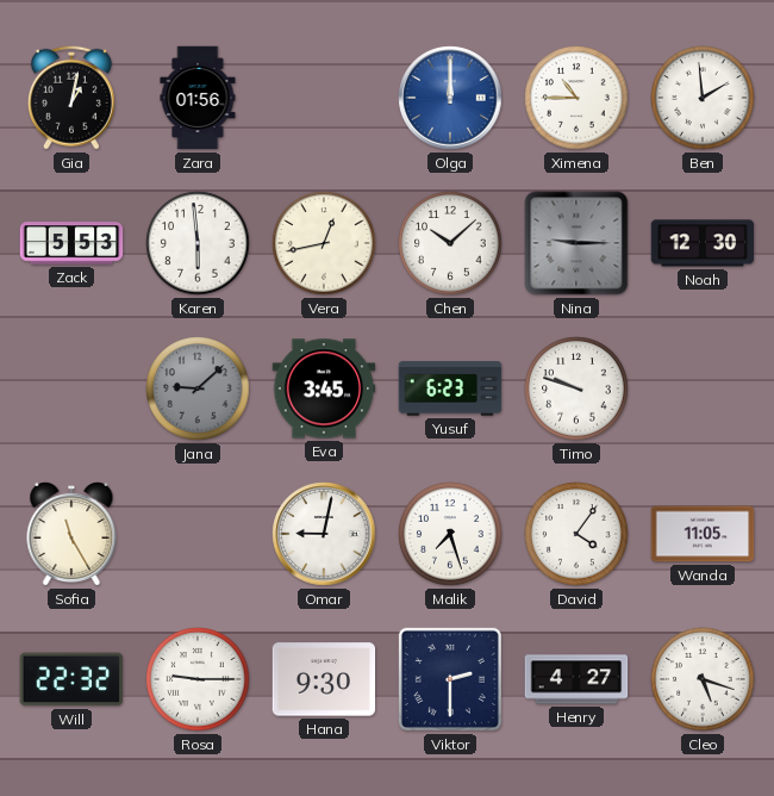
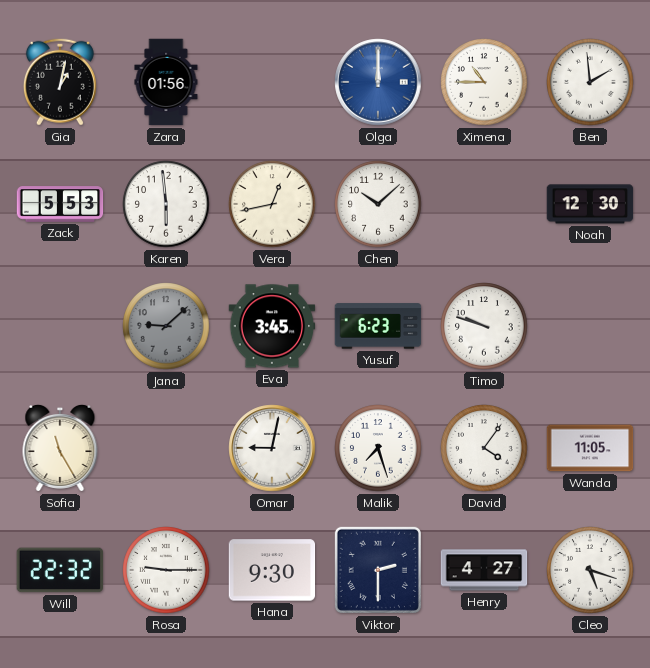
Nina: 9:15 -> none (576, 243)
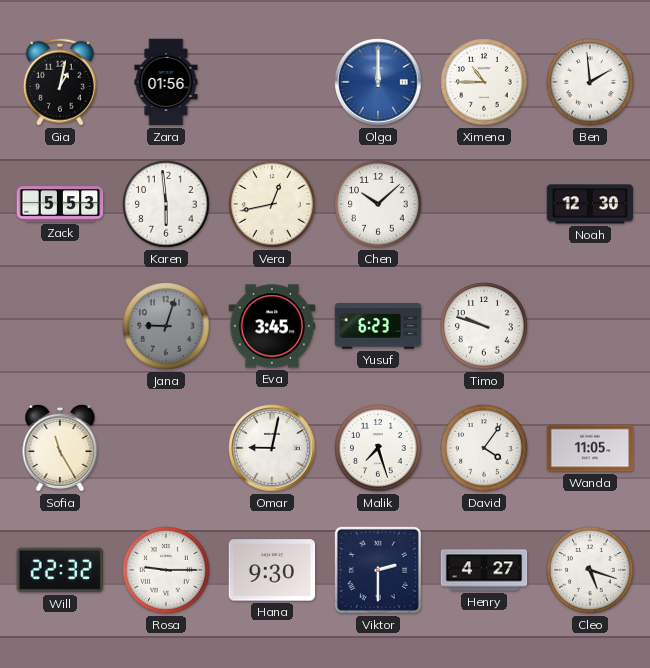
Jana: 9:08 -> 9:03 (166, 326)
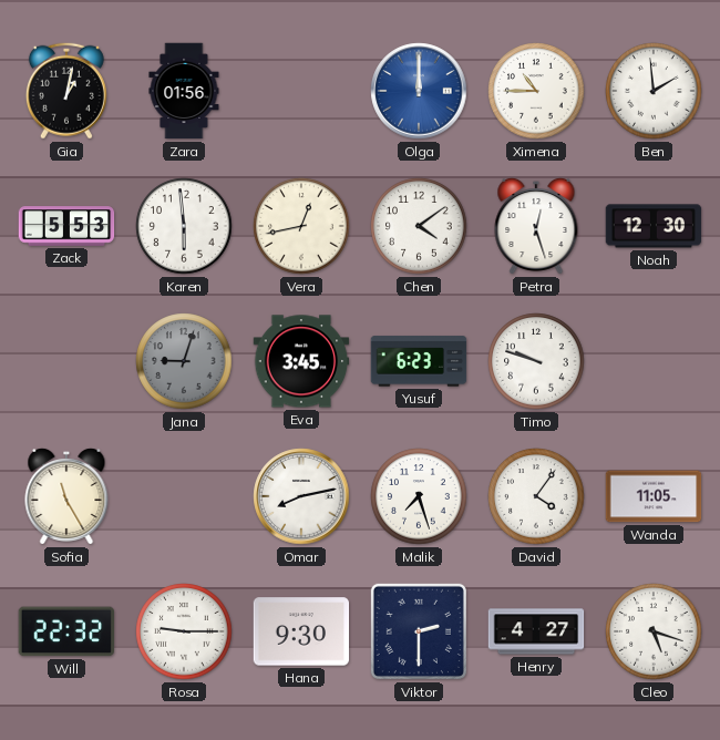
Chen: 10:08 -> 4:09 (419, 226)
Petra: none -> 12:27 (536, 226)
Omar: 9:02 -> 8:13 (301, 496)
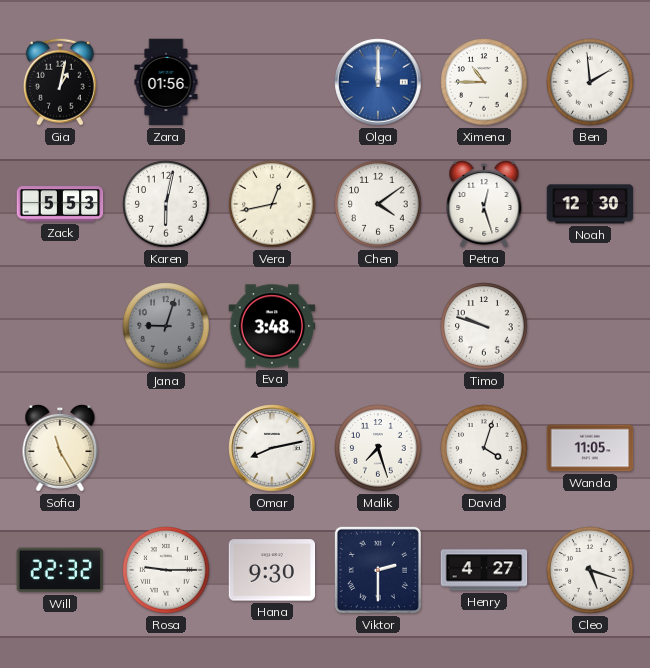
Karen: 5:59 -> 6:02 (166, 204)
Eva: 3:45 -> 3:48 (272, 326)
Yusuf: 6:23 -> none (419, 361)
David: 4:06 -> 4:03 (484, 448)
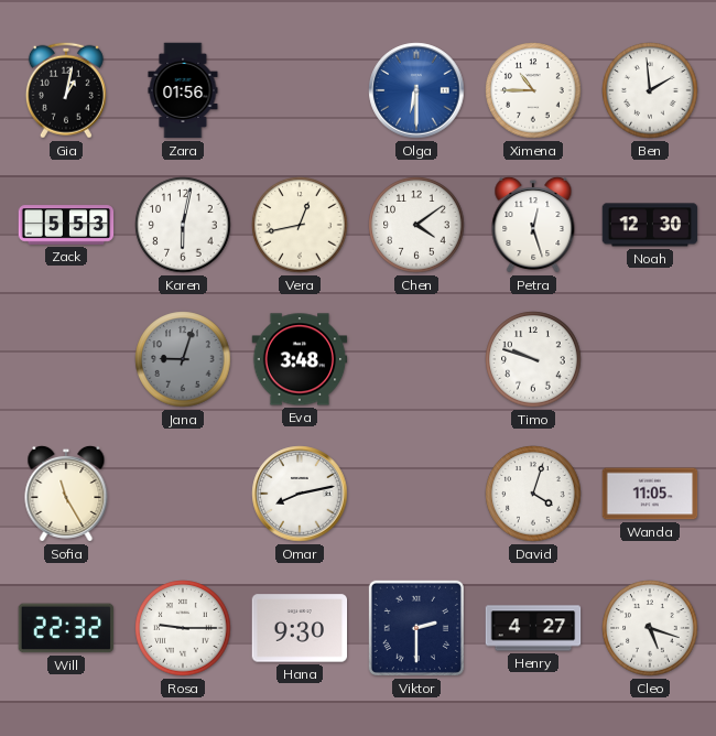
Olga: 12:00 -> 6:30 (416, 90)
Malik: 7:27 -> none (378, 448)
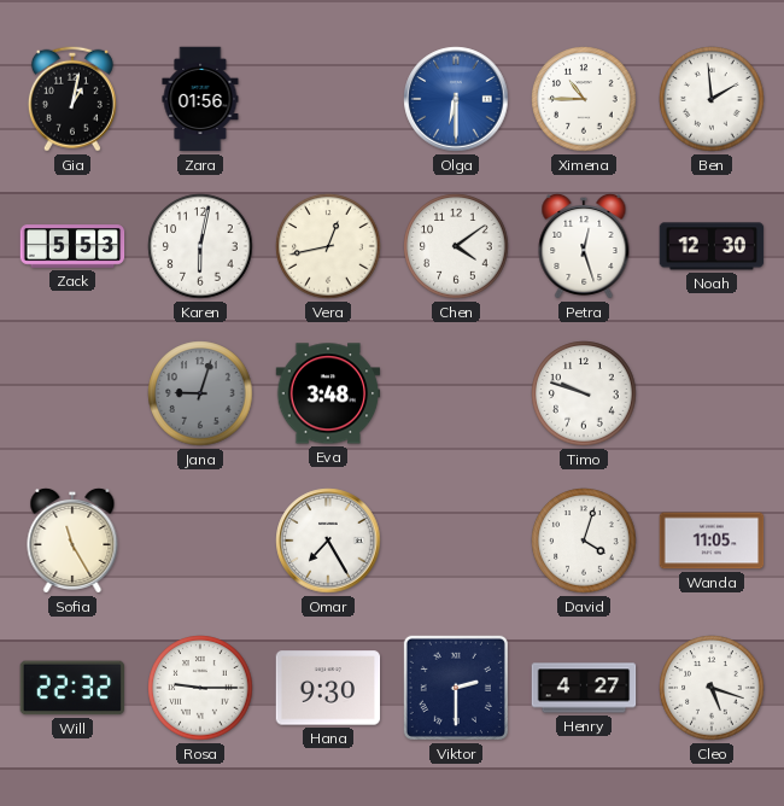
Omar: 8:13 -> 7:25 (328, 541)
